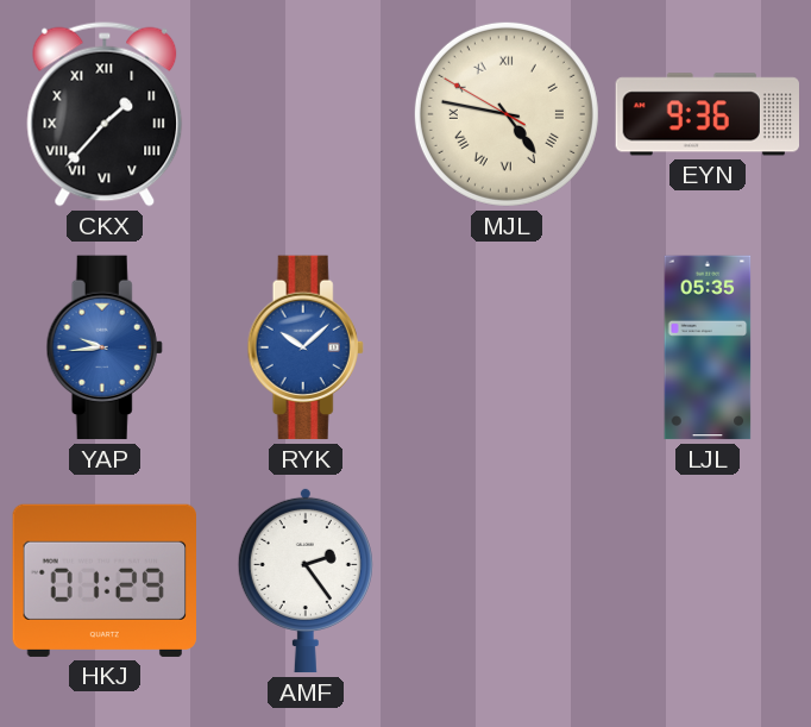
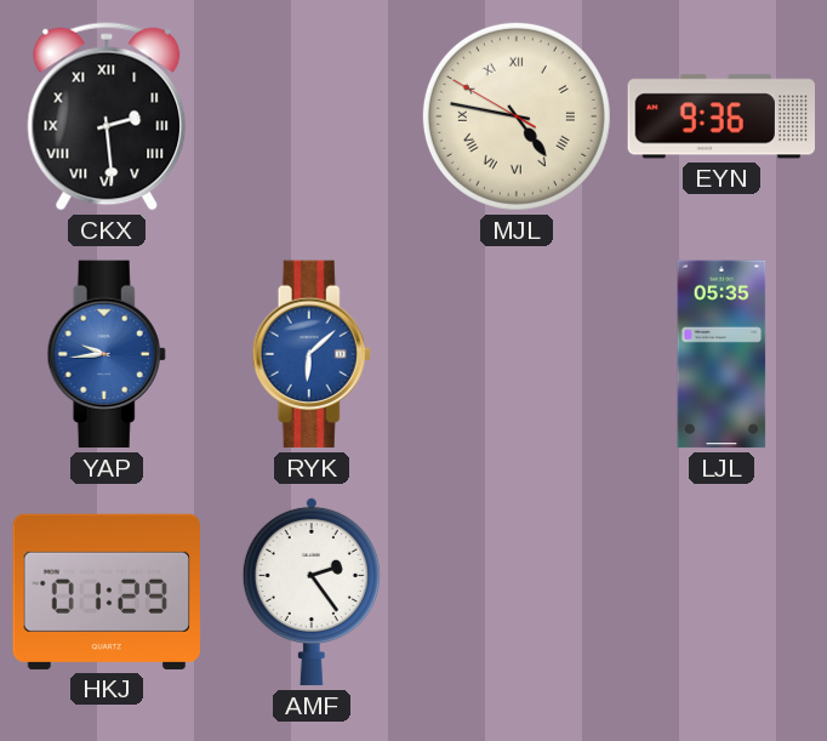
CKX: 1:37 -> 2:29 (107, 116)
RYK: 10:08 -> 6:08 (312, 354)
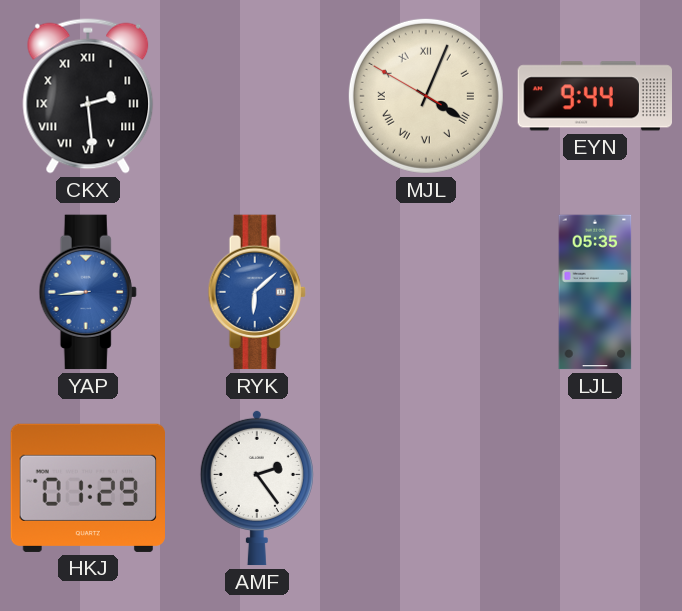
MJL: 4:46 -> 4:03 (426, 96)
EYN: 9:36 -> 9:44 (594, 96)
YAP: 9:44 -> 8:44 (88, 292)
